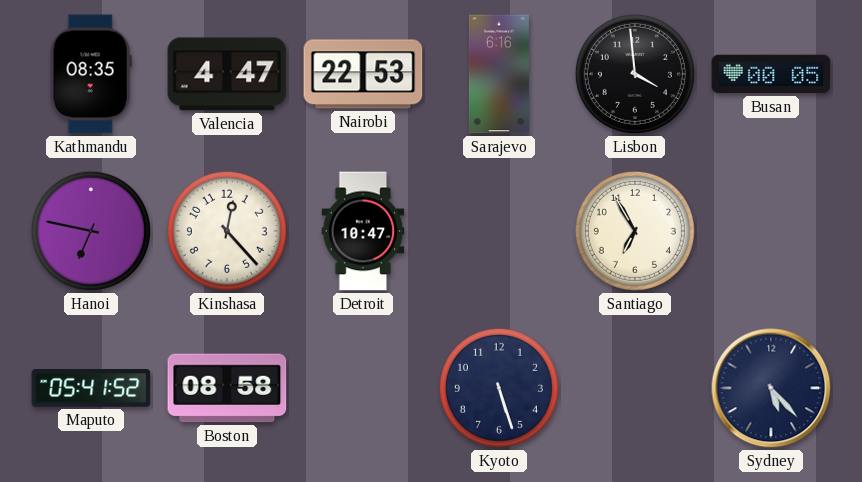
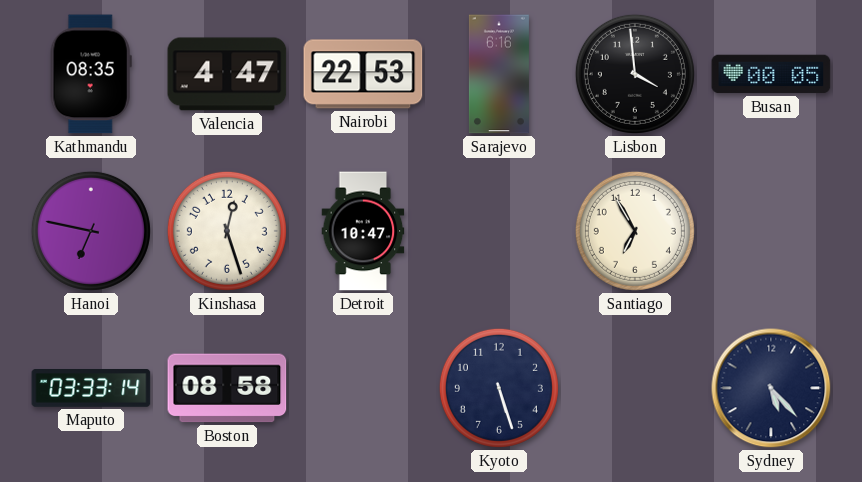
Kinshasa: 12:23 -> 12:27 (227, 231)
Maputo: 05:41 -> 03:33 (91, 389)
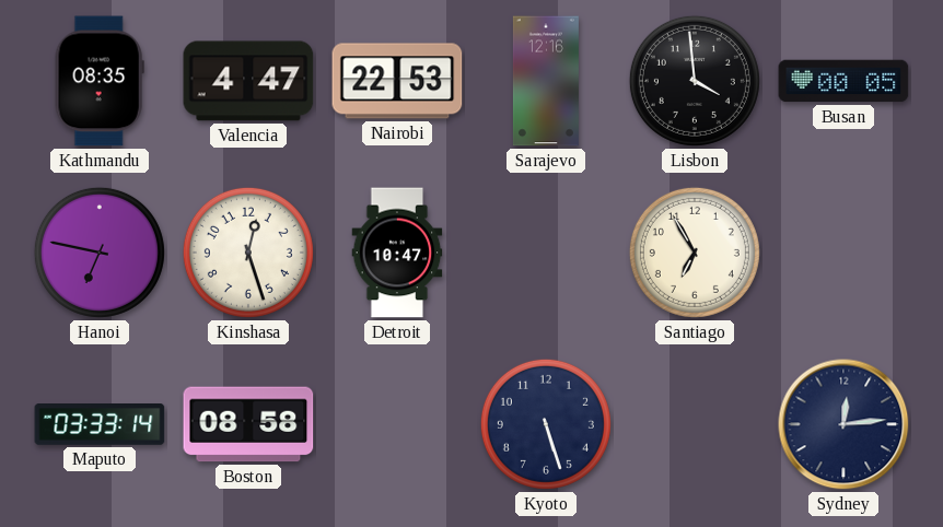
Sarajevo: 6:16 -> 12:16 (546, 81)
Sydney: 5:23 -> 12:14 (843, 424)
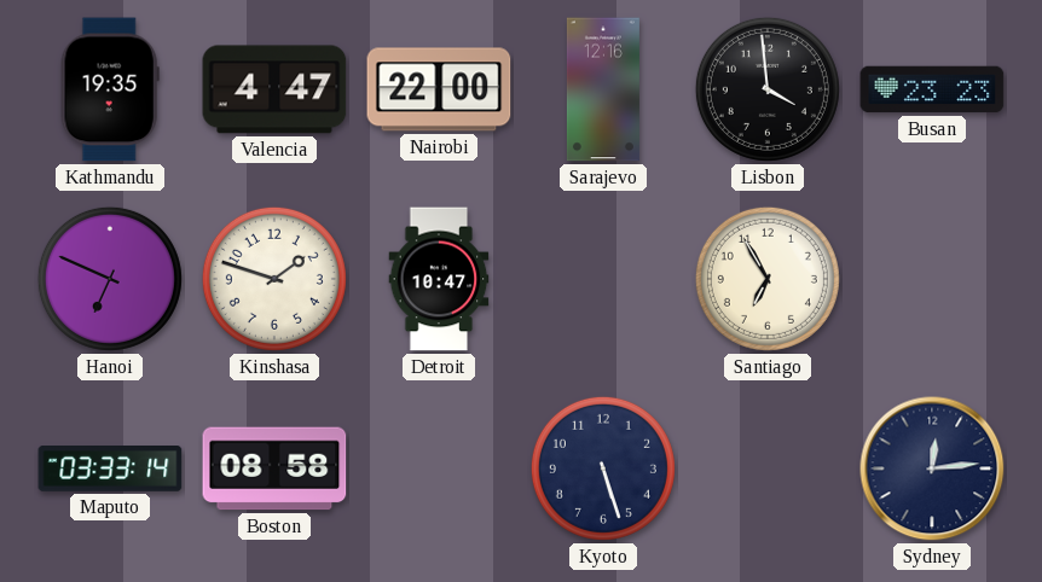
Kathmandu: 08:35 -> 19:35 (110, 89)
Nairobi: 22:53 -> 22:00 (439, 89)
Busan: 00:05 -> 23:23 (932, 89)
Hanoi: 6:47 -> 6:49 (110, 279)
Kinshasa: 12:27 -> 1:48 (274, 279)
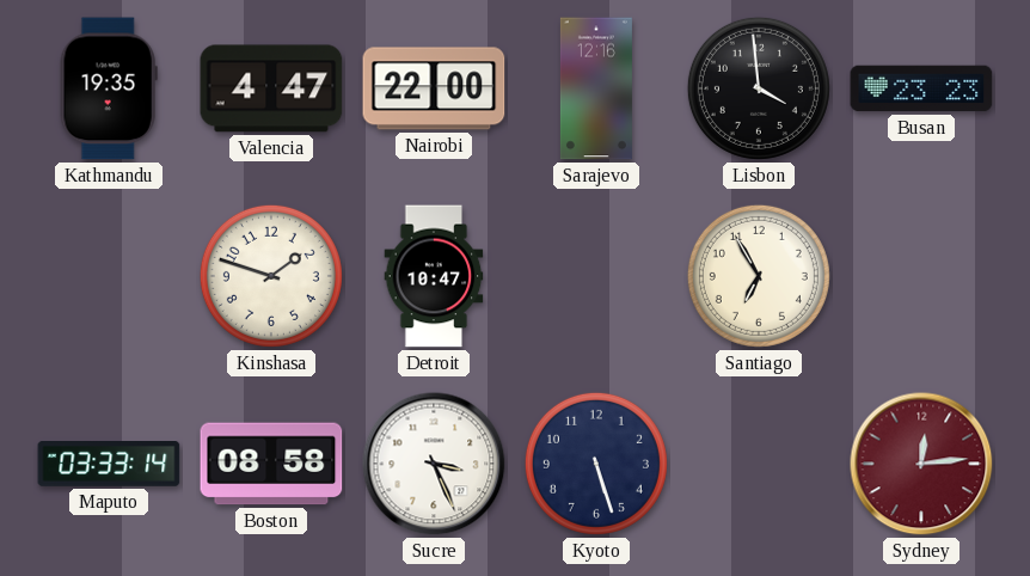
Hanoi: 6:49 -> none (110, 279)
Sucre: none -> 3:26 (434, 464)
Sydney dial: navy -> burgundy (921, 464)
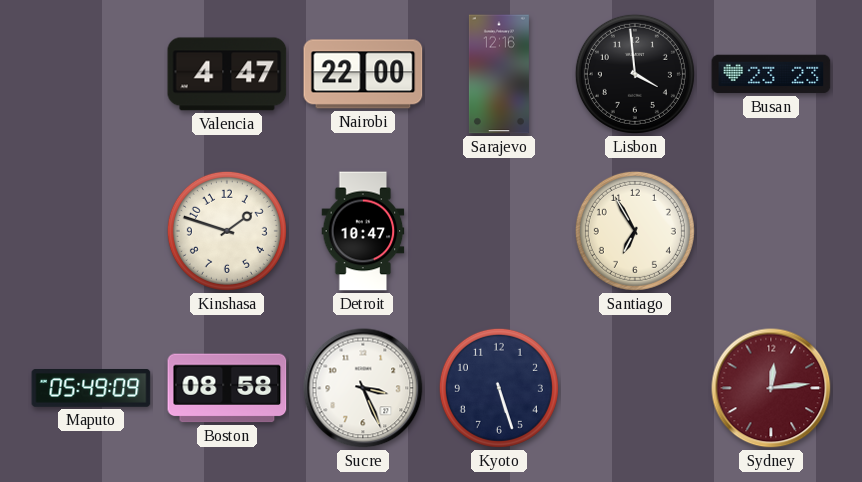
Kathmandu: 19:35 -> none (109, 88)
Maputo: 03:33 -> 05:49 (91, 389)
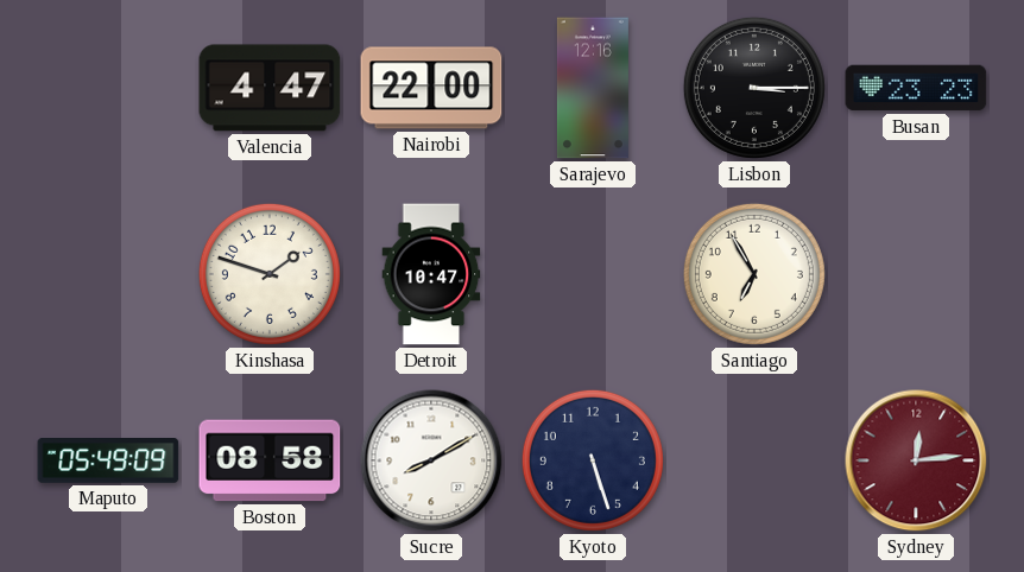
Lisbon: 3:59 -> 3:15 (754, 88)
Sucre: 3:26 -> 8:10 (431, 460)
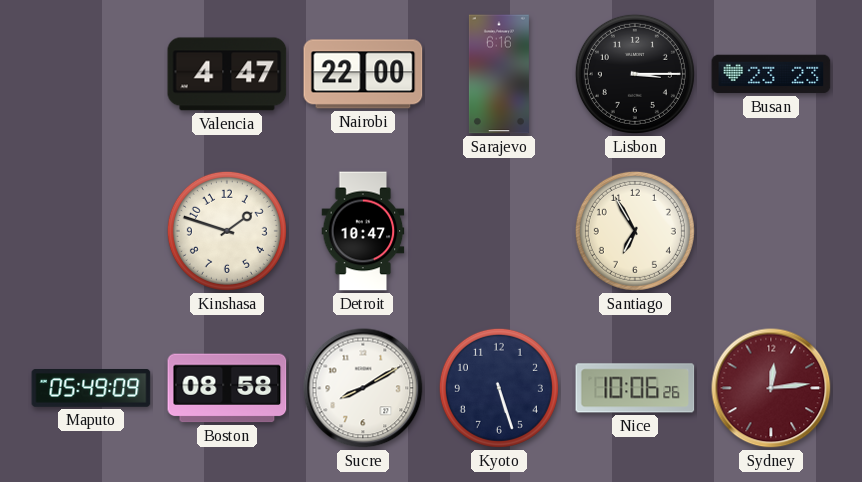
Sarajevo: 12:16 -> 6:16 (499, 74)
Nice: none -> 10:06 (635, 388)
